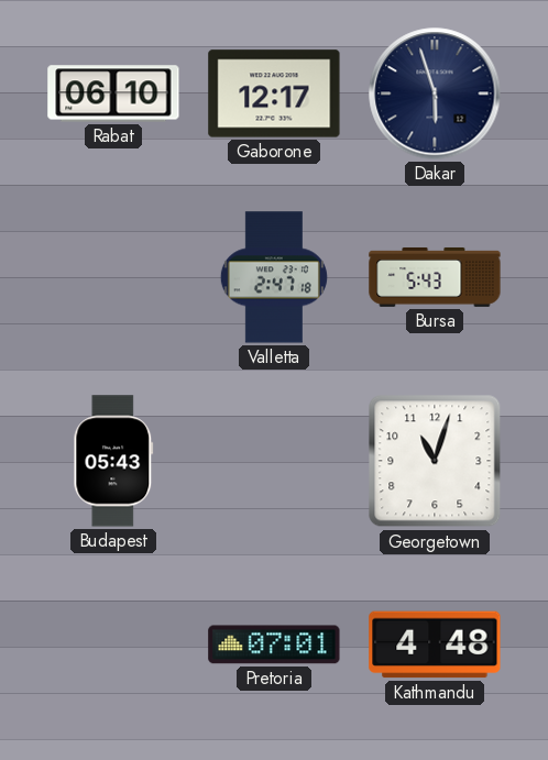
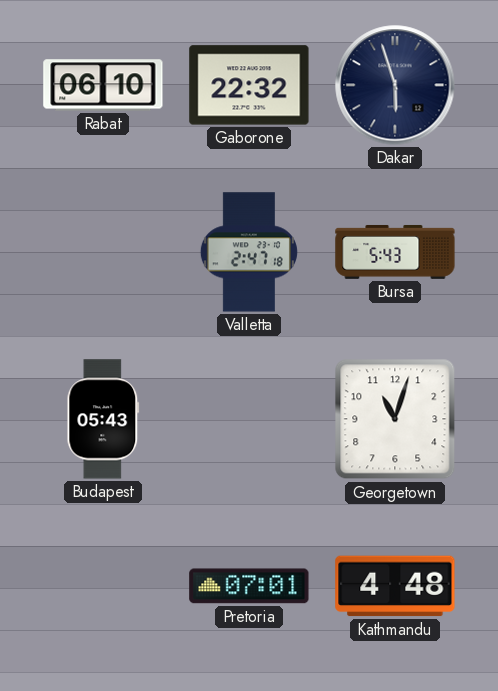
Gaborone: 12:17 -> 22:32 (249, 85)
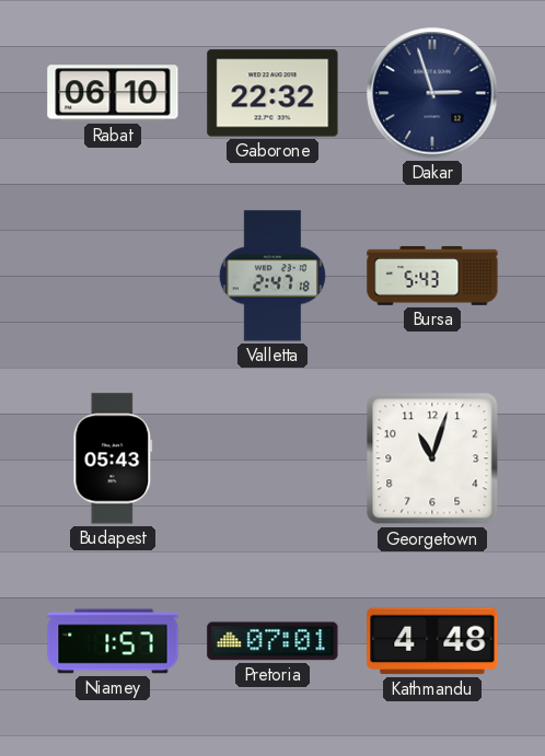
Dakar: 5:57 -> 2:57 (432, 93)
Niamey: none -> 1:57 (113, 641)
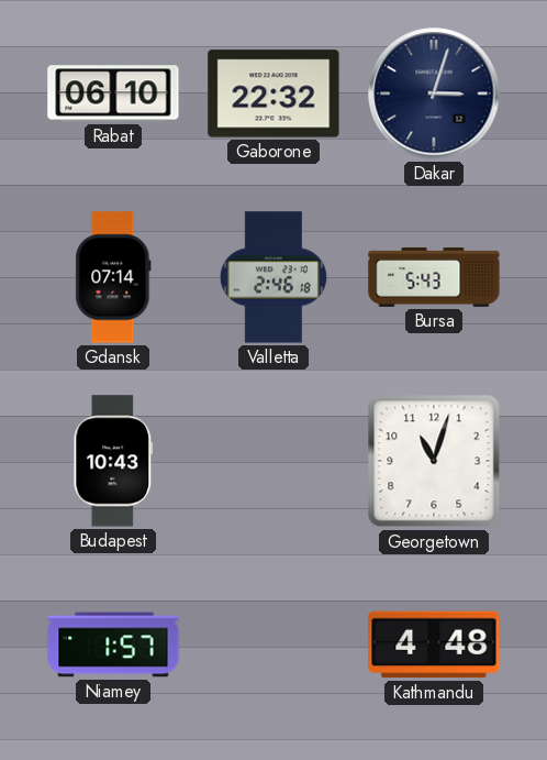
Dakar: 2:57 -> 3:03 (434, 93)
Gdansk: none -> 07:14 (113, 277)
Valletta: 2:47 -> 2:46 (273, 277)
Budapest: 05:43 -> 10:43 (113, 461)
Pretoria: 07:01 -> none (272, 641)
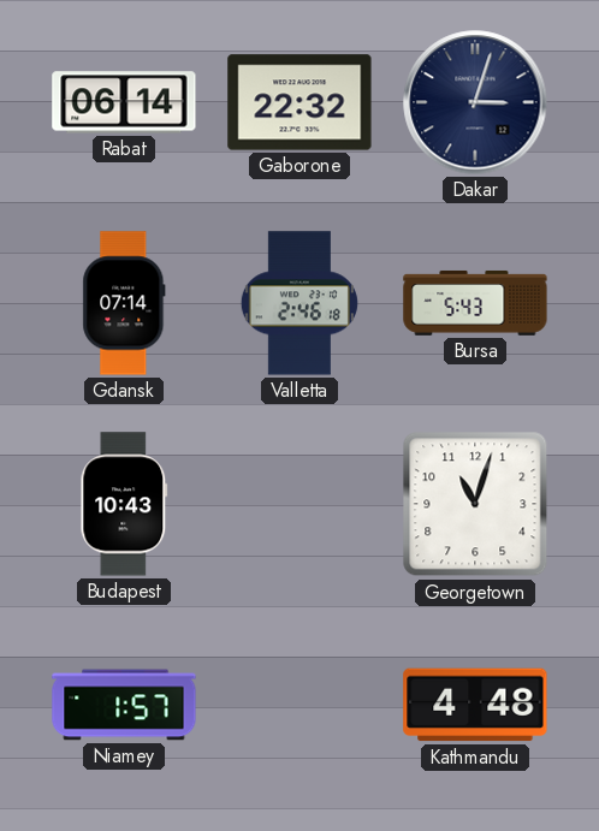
Rabat: 06:10 -> 06:14 (124, 102)
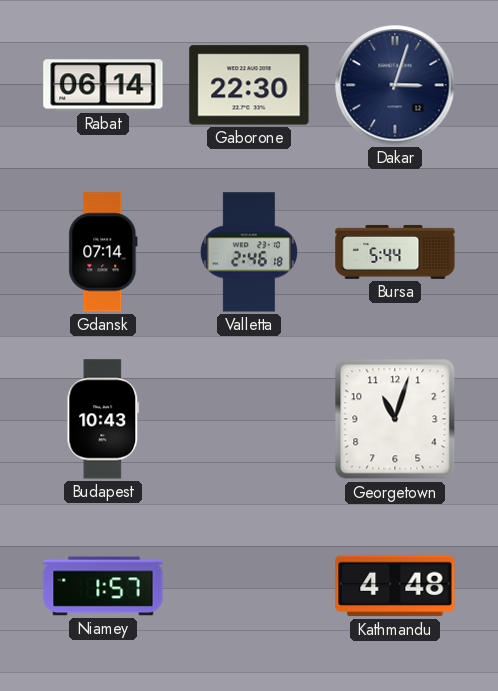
Gaborone: 22:32 -> 22:30 (249, 85)
Bursa: 5:43 -> 5:44 (395, 252)
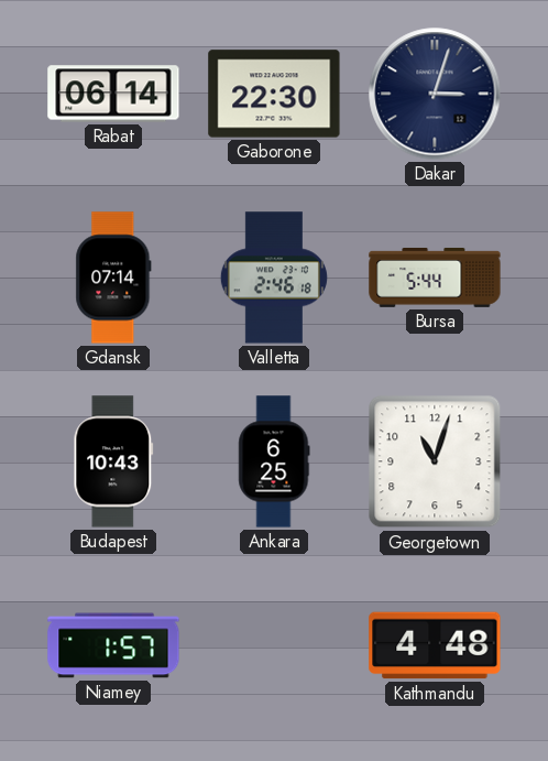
Ankara: none -> 6:25 (274, 461)
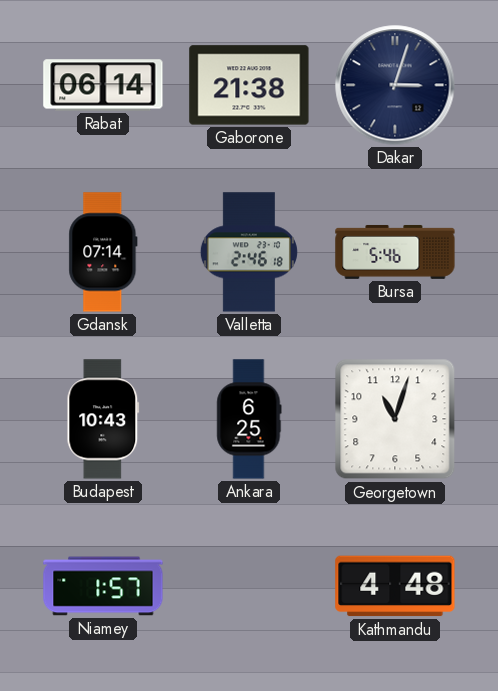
Gaborone: 22:30 -> 21:38 (249, 85)
Bursa: 5:44 -> 5:46 (395, 252)
